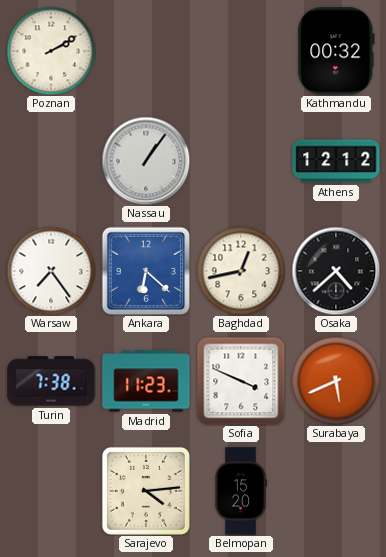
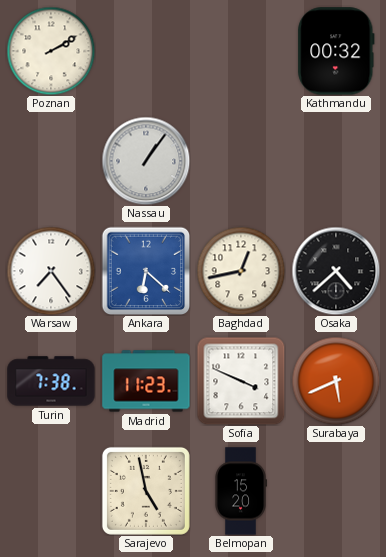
Athens: 12:12 -> none (336, 161)
Sarajevo: 4:14 -> 4:58 (146, 491)
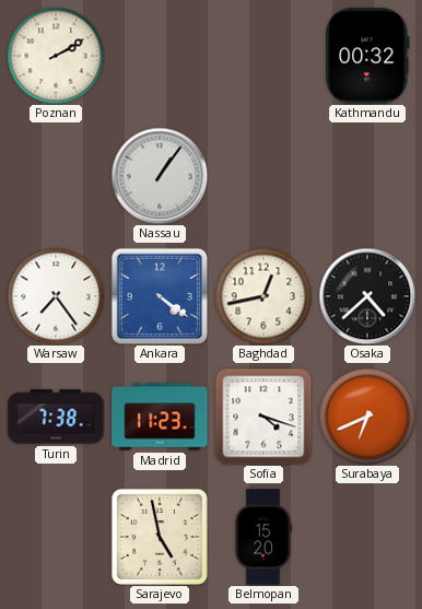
Ankara: 6:22 -> 4:21 (160, 296)
Sofia: 3:49 -> 4:18 (263, 417)
Surabaya: 5:41 -> 6:41 (367, 417)
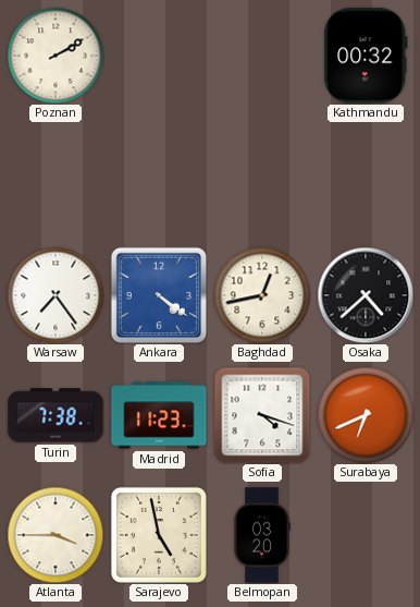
Nassau: 1:06 -> none (160, 176)
Atlanta: none -> 3:45 (55, 535)
Belmopan: 15:20 -> 03:20 (262, 535)
